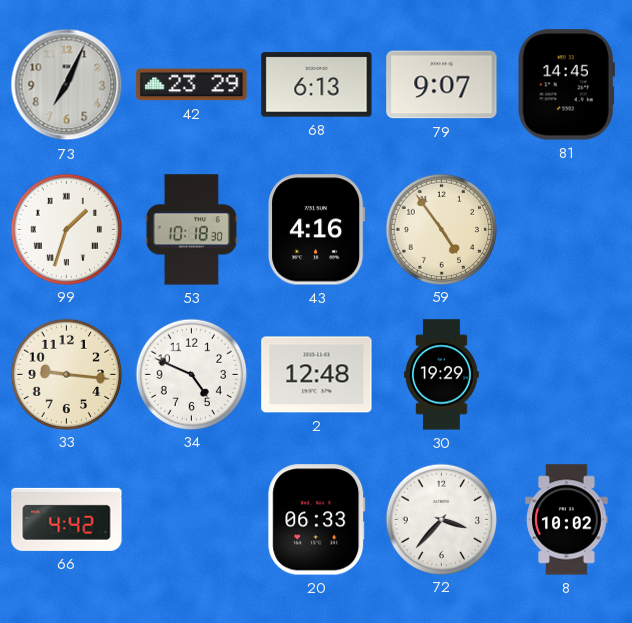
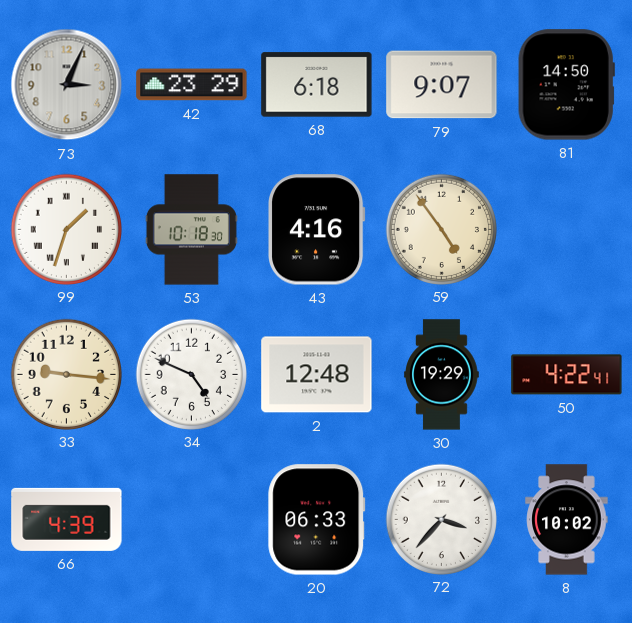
73: 7:04 -> 3:04 (67, 85)
68: 6:13 -> 6:18 (317, 85)
81: 14:45 -> 14:50 (566, 85)
50: none -> 4:22 (567, 375)
66: 4:42 -> 4:39 (67, 519)
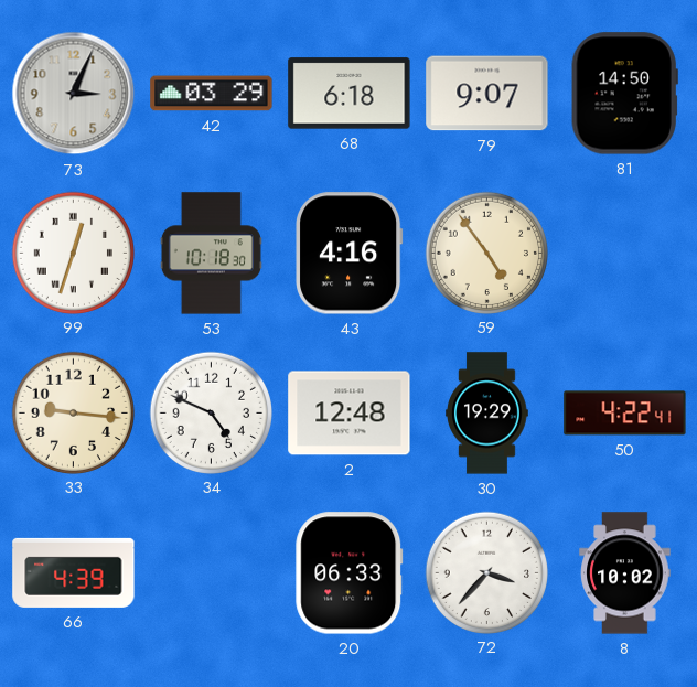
42: 23:29 -> 03:29 (212, 94)
99: 1:33 -> 12:33 (73, 253)
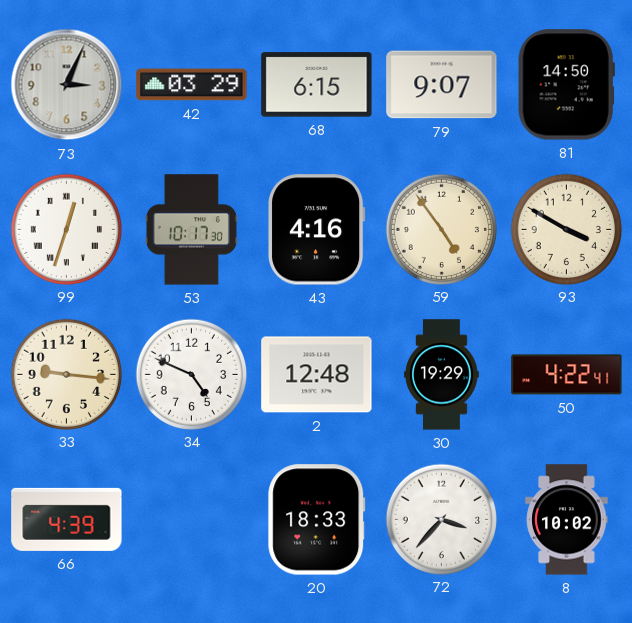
68: 6:18 -> 6:15 (317, 85)
53: 10:18 -> 10:17 (191, 230)
93: none -> 3:50 (566, 229)
20: 06:33 -> 18:33 (317, 520)
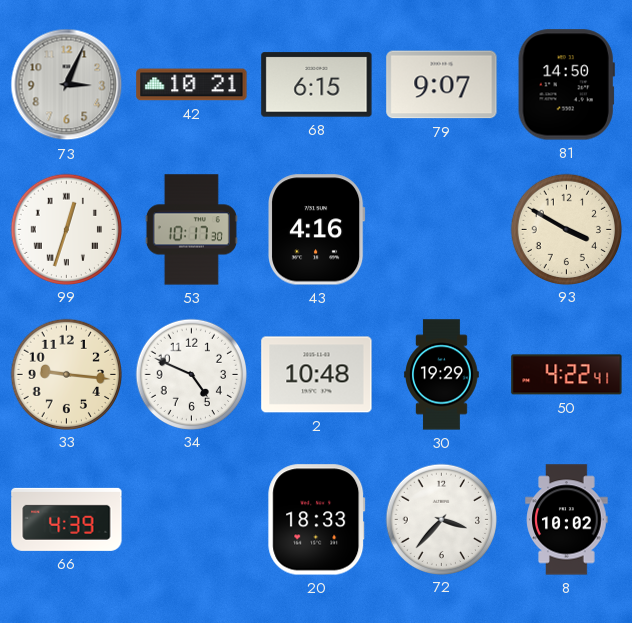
42: 03:29 -> 10:21 (192, 85)
59: 4:54 -> none (441, 229)
2: 12:48 -> 10:48 (317, 375)
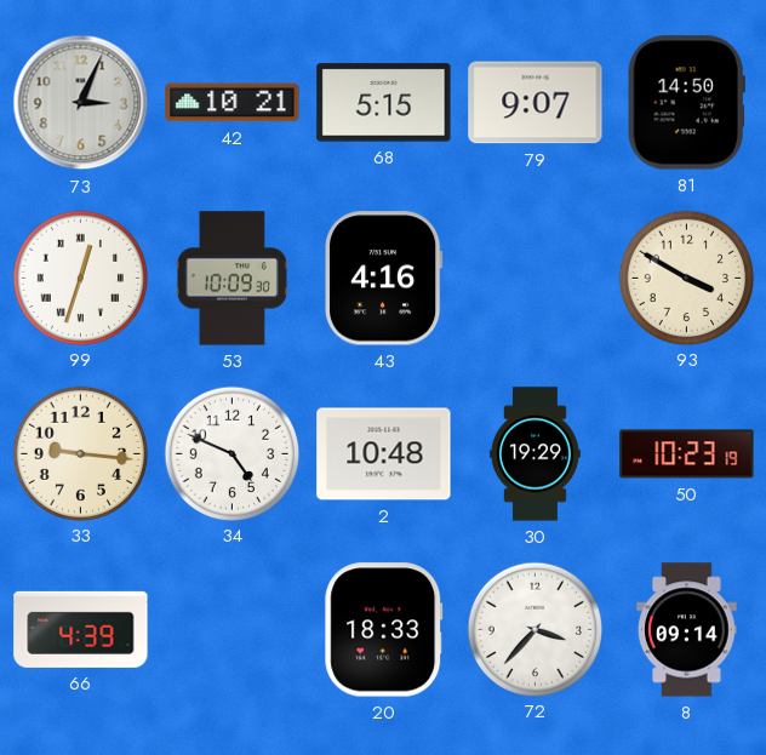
68: 6:15 -> 5:15 (384, 103)
53: 10:17 -> 10:09 (231, 279)
50: 4:22 -> 10:23 (687, 454)
8: 10:02 -> 09:14 (687, 630)
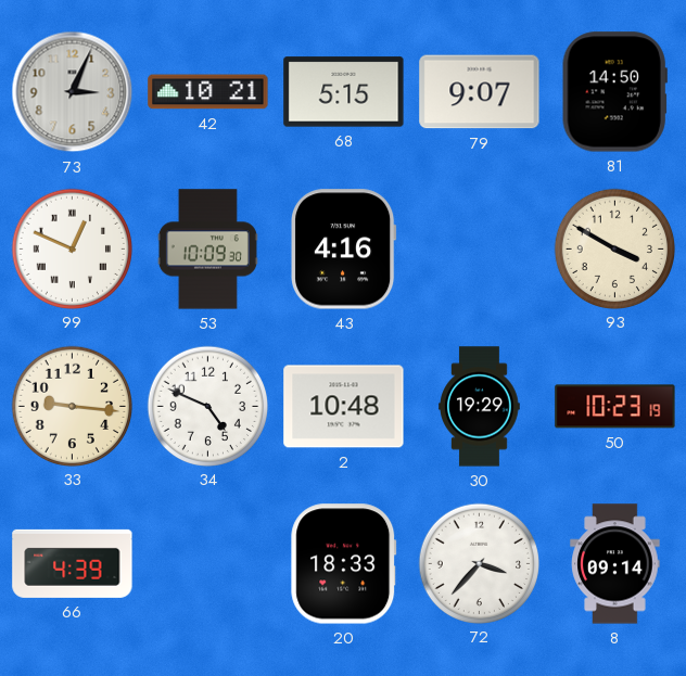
99: 12:33 -> 12:49 (72, 248)
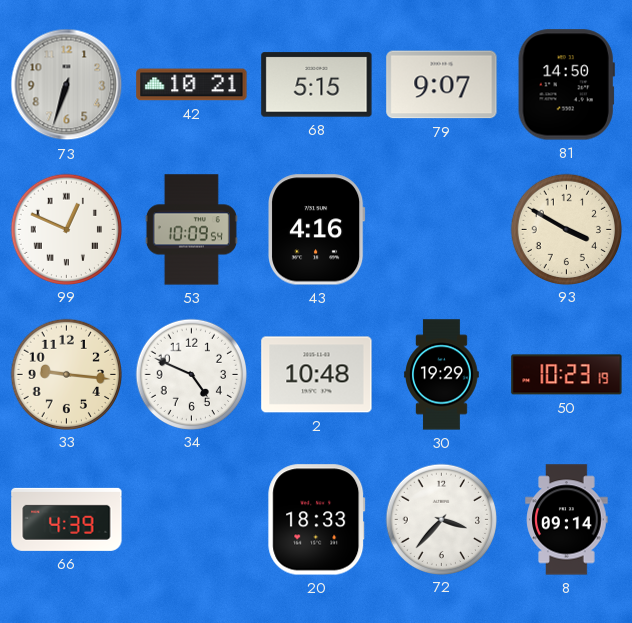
73: 3:04 -> 6:33 (67, 85)
53: 10:09:30 -> 10:09:54 (191, 230)
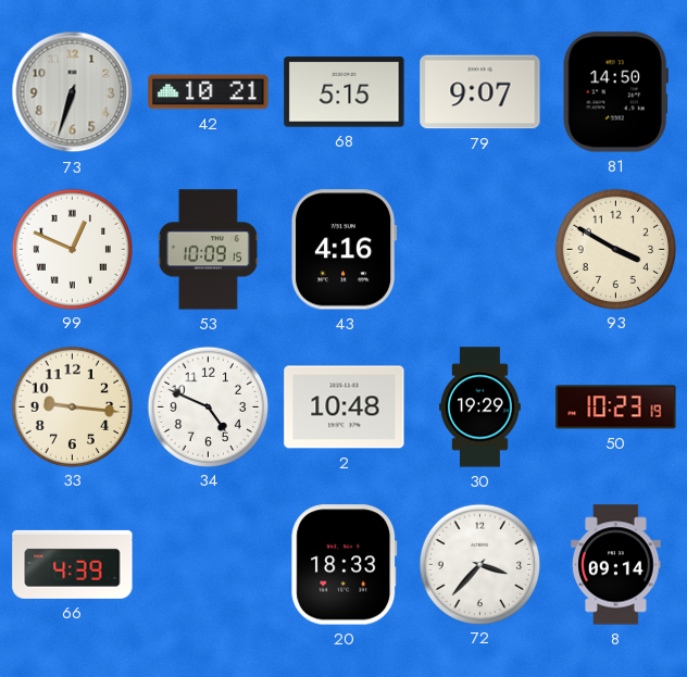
53: 10:09:54 -> 10:09:15 (208, 250)
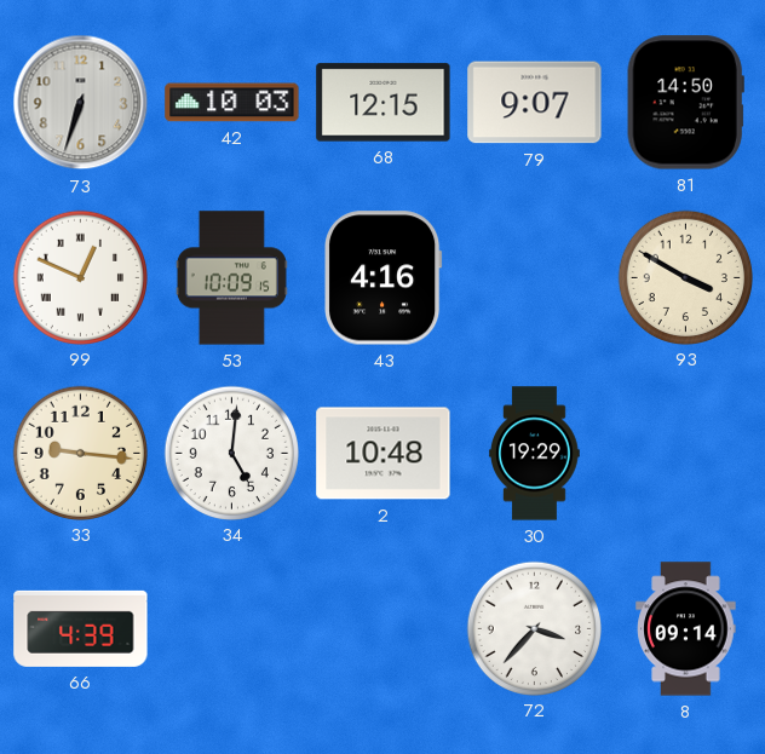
42: 10:21 -> 10:03 (232, 103)
68: 5:15 -> 12:15 (384, 103)
34: 4:49 -> 5:01 (231, 453)
50: 10:23 -> none (616, 408)
20: 18:33 -> none (345, 565)
